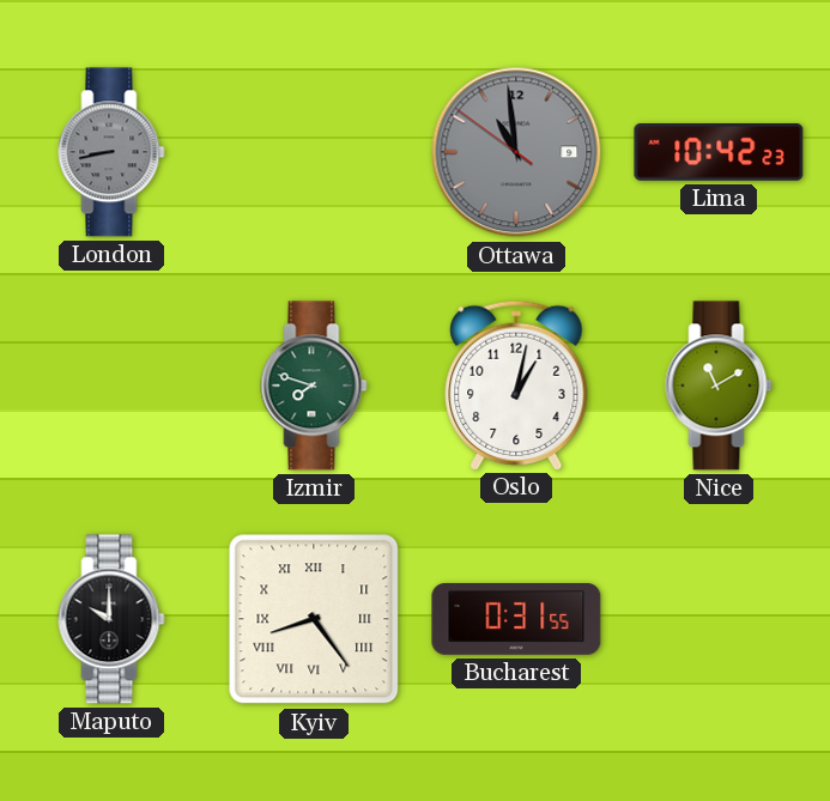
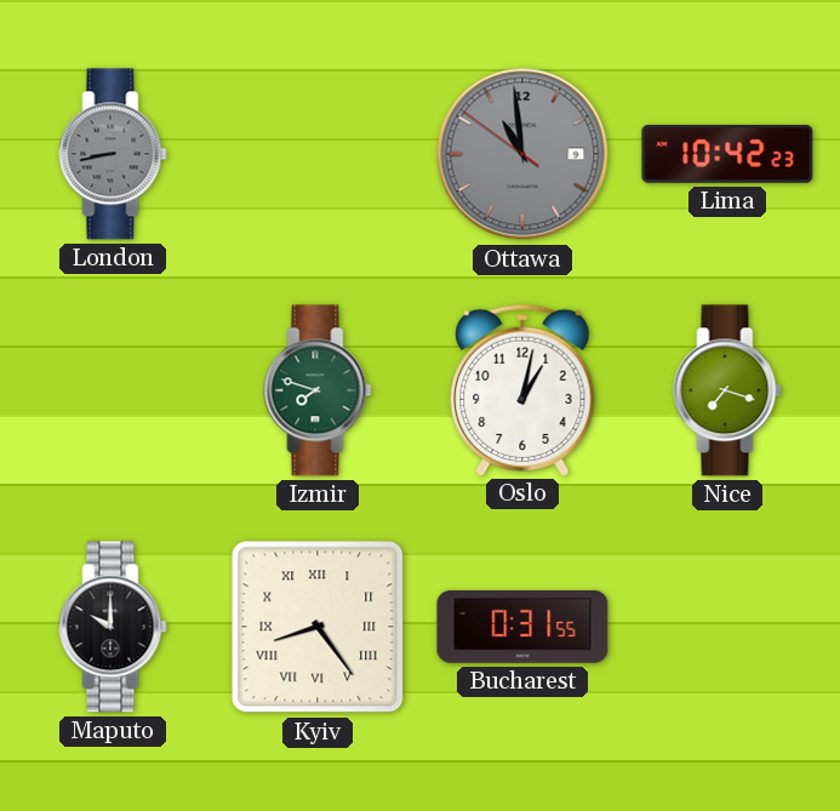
Nice: 11:10 -> 7:18 (727, 390)
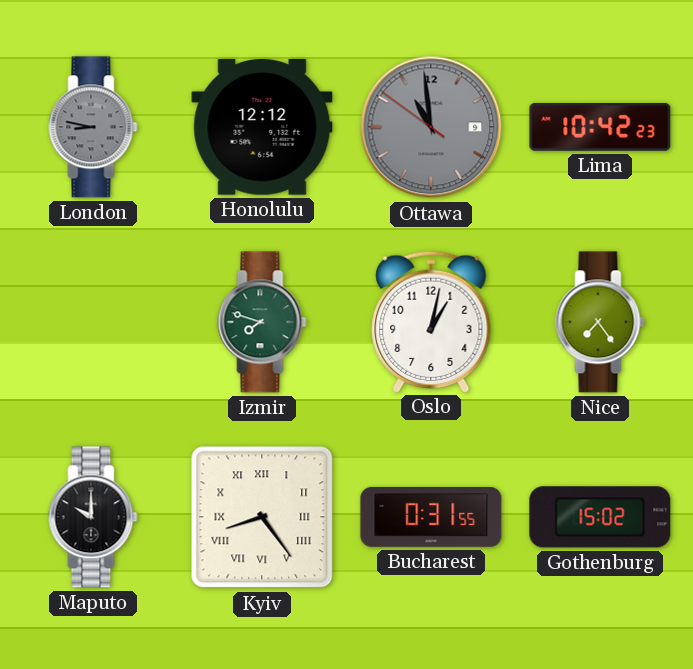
London: 8:43 -> 8:47 (93, 127)
Honolulu: none -> 12:12 (262, 127)
Nice: 7:18 -> 7:24 (600, 322)
Gothenburg: none -> 15:02 (600, 517)
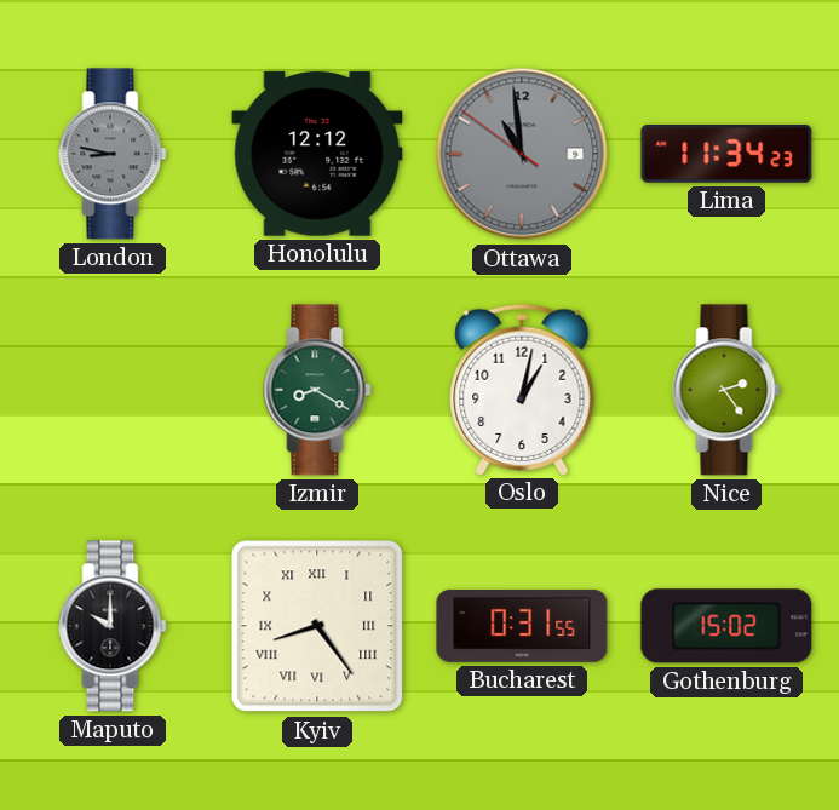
Lima: 10:42 -> 11:34 (726, 155)
Izmir: 7:48 -> 8:20 (317, 390)
Nice: 7:24 -> 2:24 (726, 390)
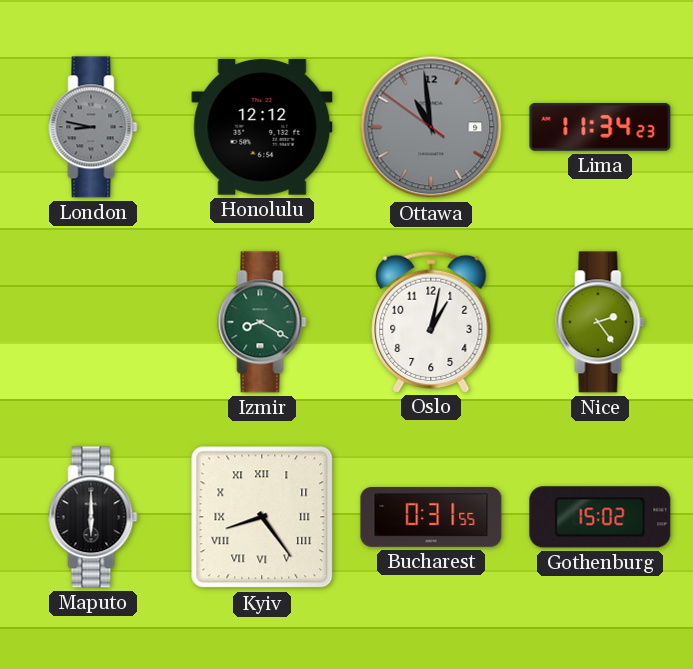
Maputo: 10:00 -> 6:00 (93, 517)
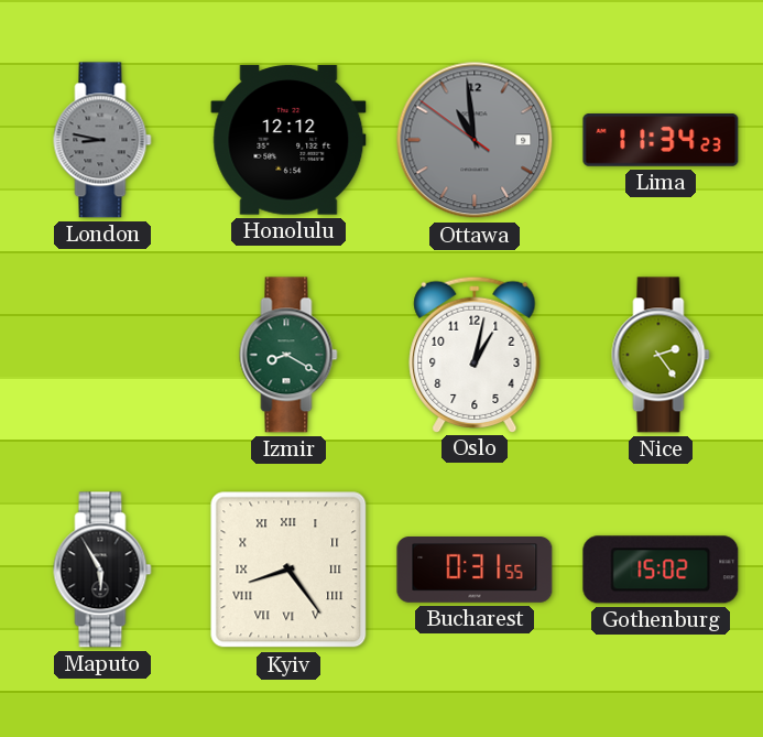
Maputo: 6:00 -> 5:55 (102, 570)
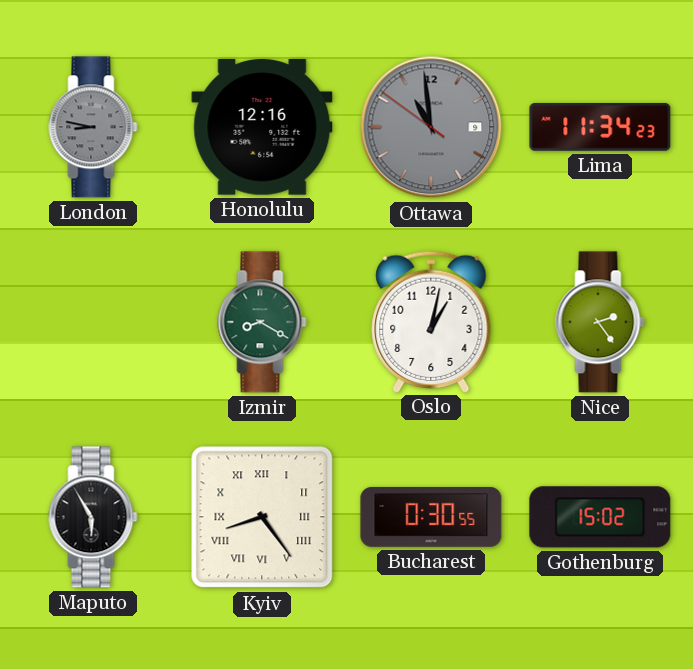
Honolulu: 12:12 -> 12:16 (262, 127)
Bucharest: 0:31 -> 0:30 (431, 518)
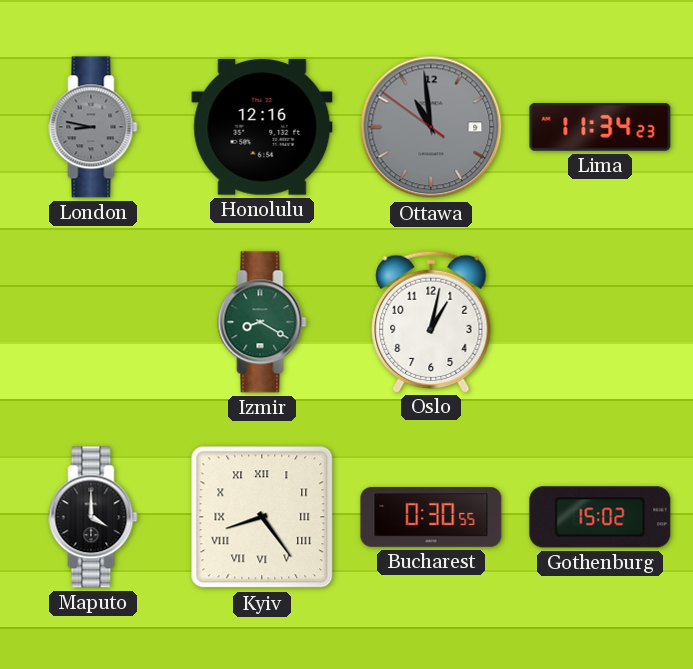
Nice: 2:24 -> none (600, 322)
Maputo: 5:55 -> 4:00 (93, 517)
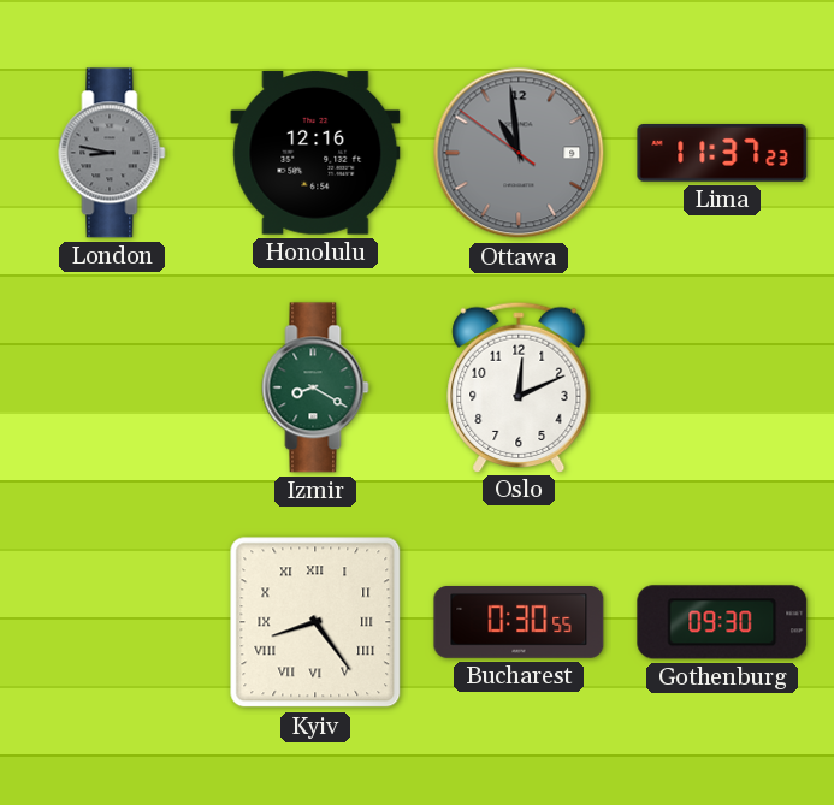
Lima: 11:34 -> 11:37 (722, 154)
Oslo: 1:02 -> 12:11 (519, 386)
Maputo: 4:00 -> none (93, 517)
Gothenburg: 15:02 -> 09:30 (722, 622)
